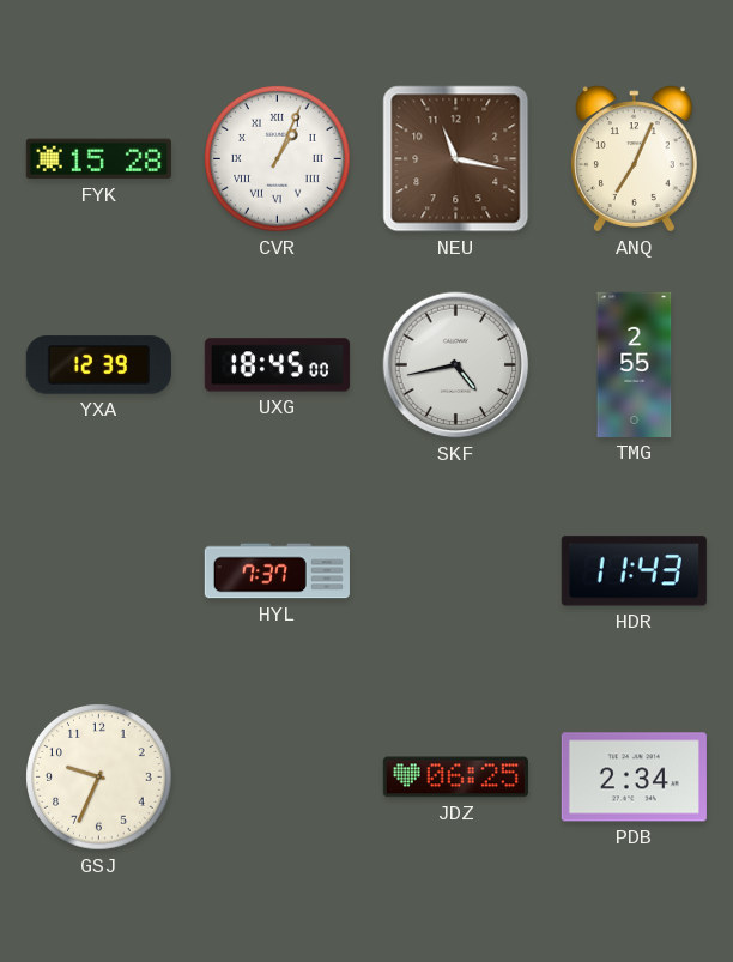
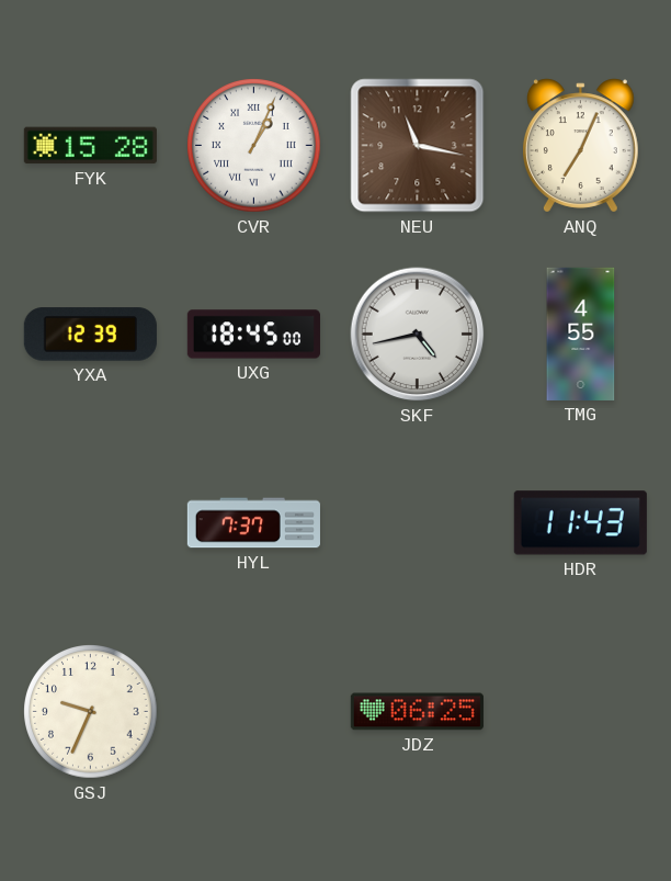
TMG: 2:55 -> 4:55 (581, 334)
PDB: 2:34 -> none (634, 778)
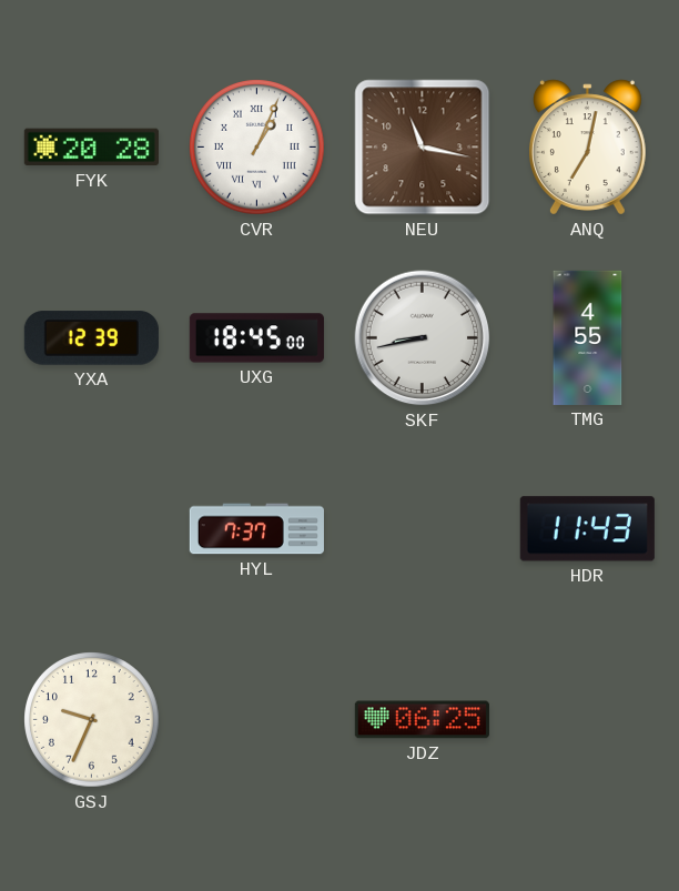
FYK: 15:28 -> 20:28 (91, 148)
ANQ: 7:04 -> 7:02 (587, 148)
SKF: 4:43 -> 8:43 (423, 338)
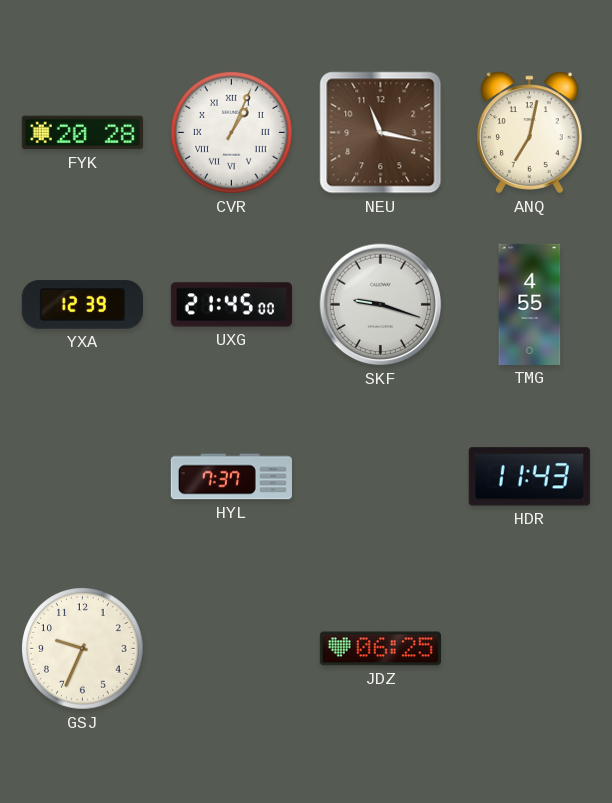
UXG: 18:45 -> 21:45 (231, 305)
SKF: 8:43 -> 9:18 (381, 305)
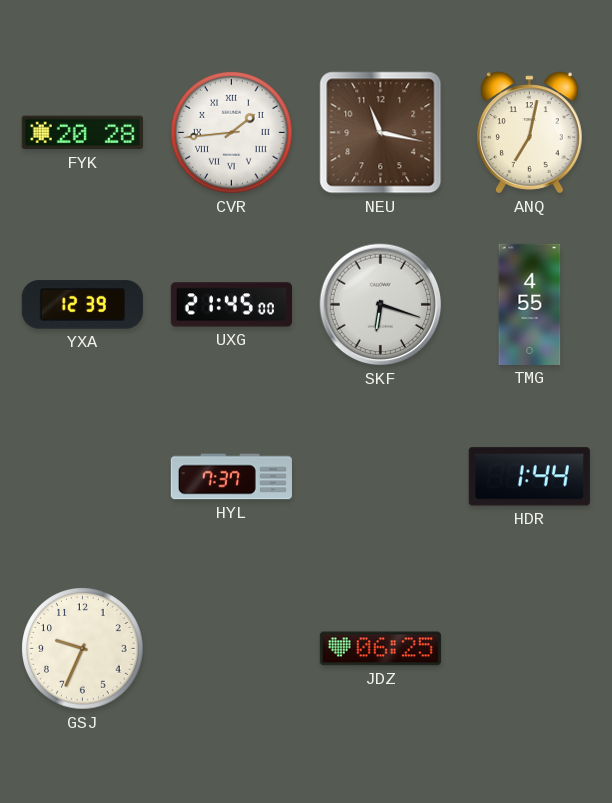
CVR: 1:04 -> 1:44 (232, 133)
SKF: 9:18 -> 6:18 (381, 305)
HDR: 11:43 -> 1:44 (529, 477)
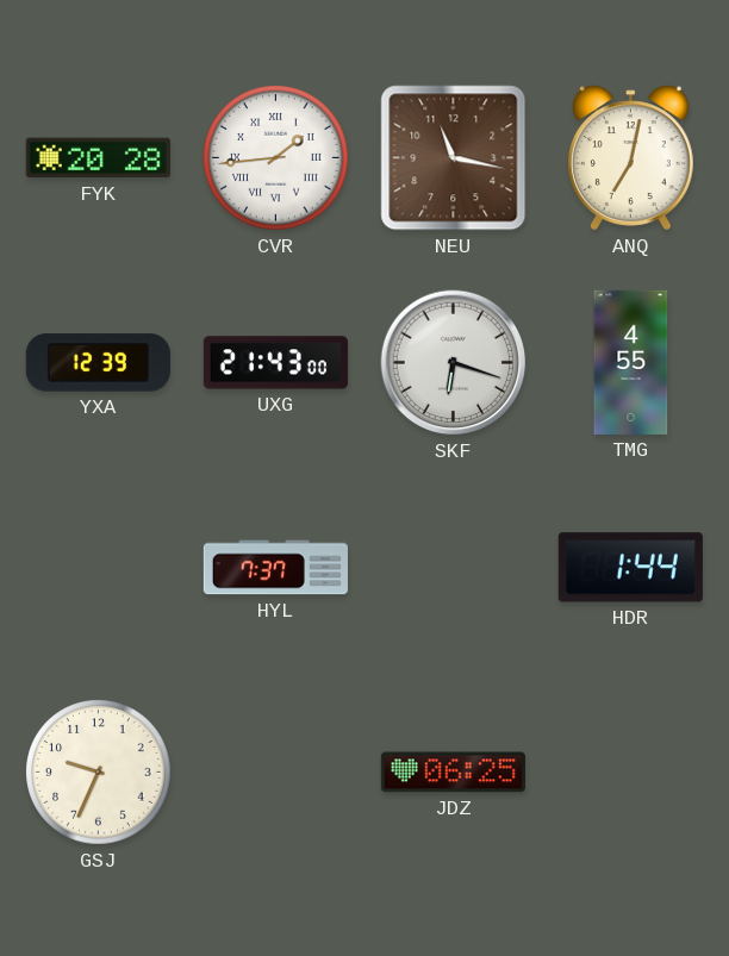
UXG: 21:45 -> 21:43 (275, 363)
